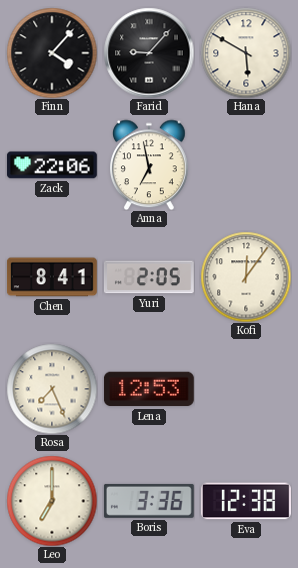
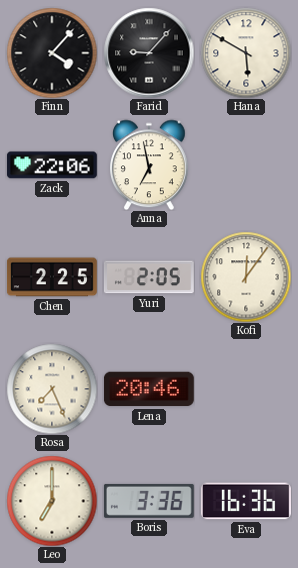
Chen: 8:41 -> 2:25 (52, 277)
Lena: 12:53 -> 20:46 (149, 389)
Eva: 12:38 -> 16:36 (246, 501)
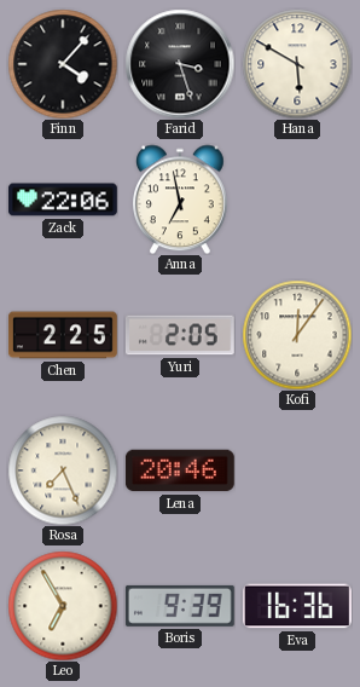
Farid: 9:07 -> 3:27 (180, 64)
Leo: 7:00 -> 6:55 (63, 606)
Boris: 3:36 -> 9:39 (180, 606)
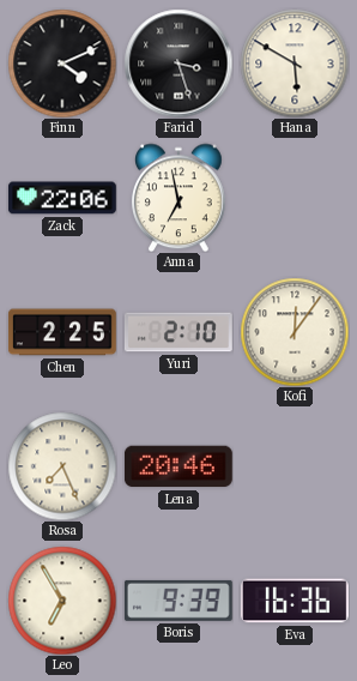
Finn: 4:07 -> 4:11 (62, 64)
Yuri: 2:05 -> 2:10 (179, 332)
